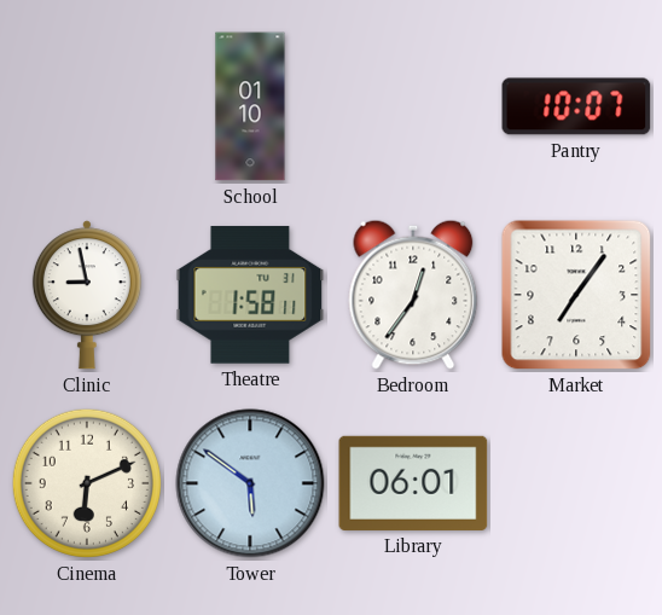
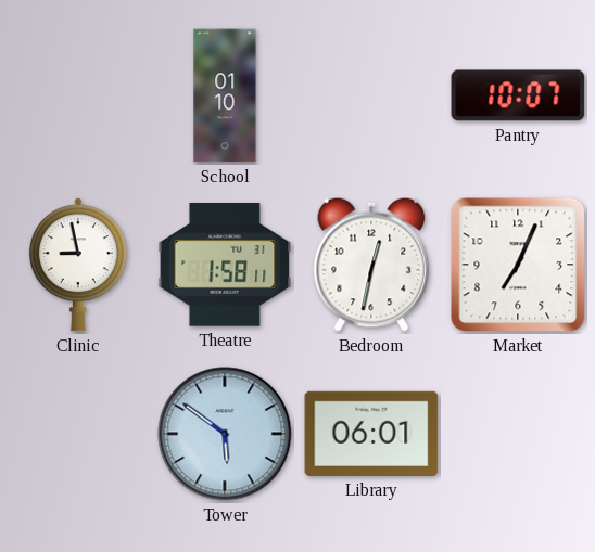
Bedroom: 12:36 -> 12:32 (371, 265)
Market: 7:06 -> 7:04 (518, 265)
Cinema: 6:11 -> none (87, 483)
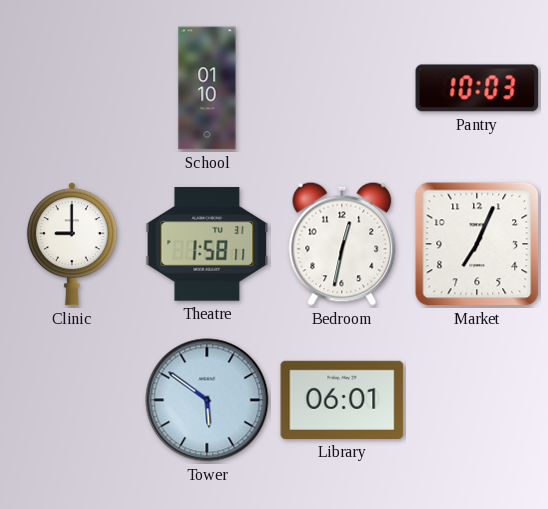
Pantry: 10:07 -> 10:03 (477, 88)
Clinic: 8:58 -> 9:00 (72, 244)
